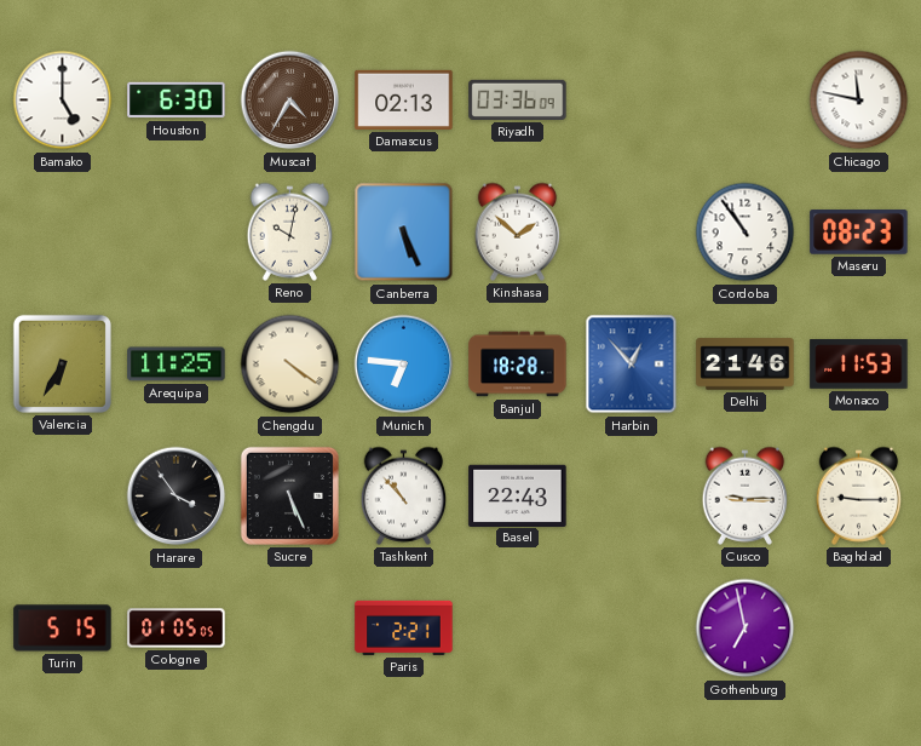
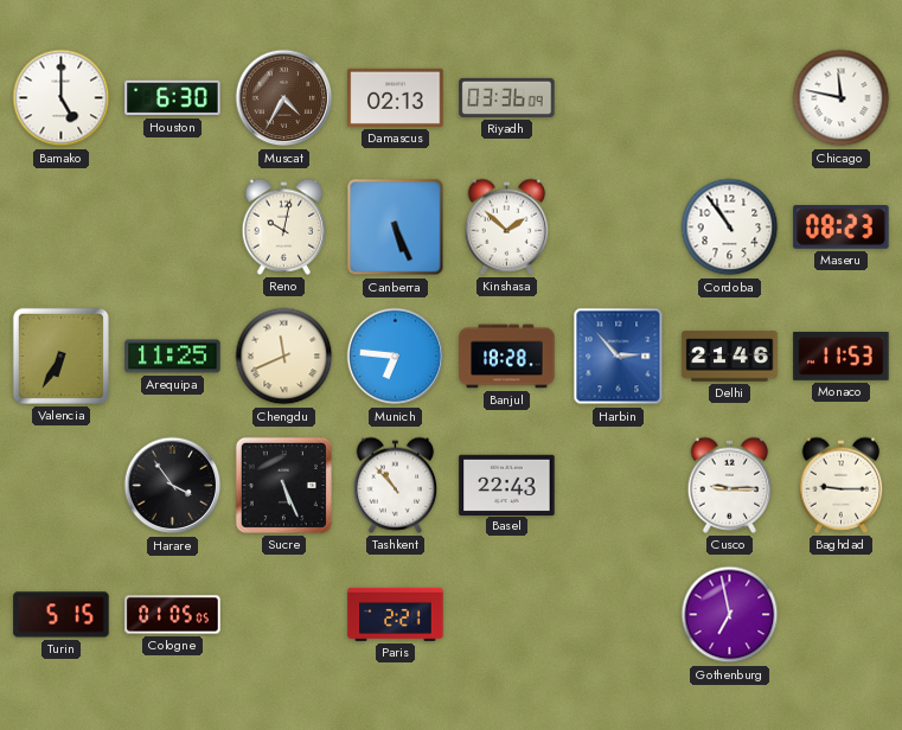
Chengdu: 4:21 -> 11:41 (284, 357)
Harbin: 12:53 -> 2:53 (619, 357)
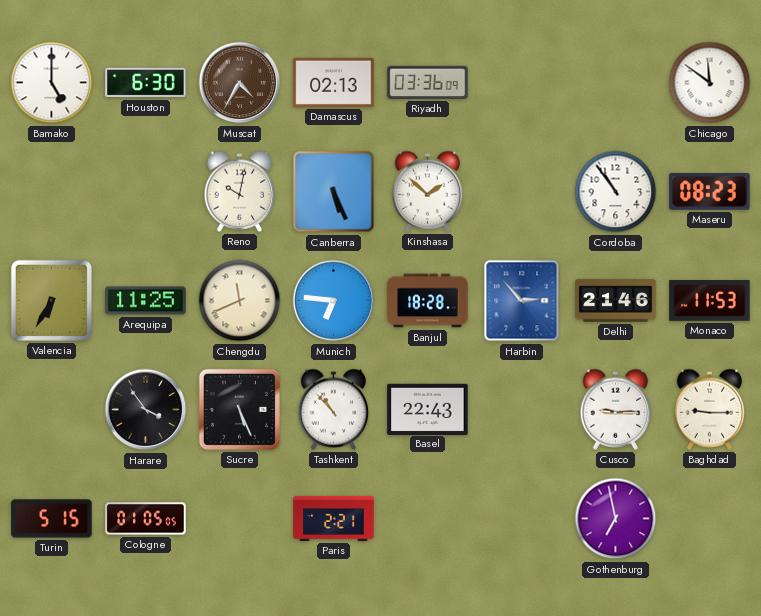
Chicago: 11:47 -> 11:51 (710, 83)
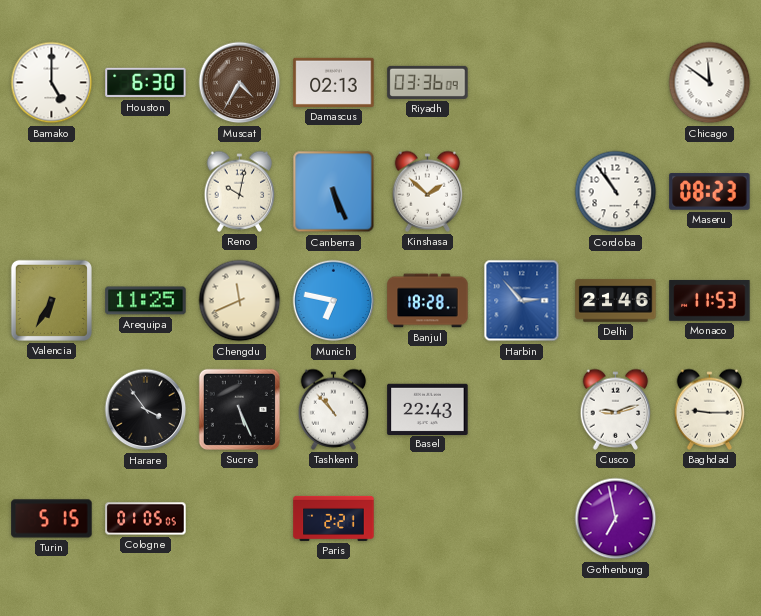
Munich: 6:46 -> 6:47 (334, 301)
Cusco: 9:15 -> 9:12 (616, 409)
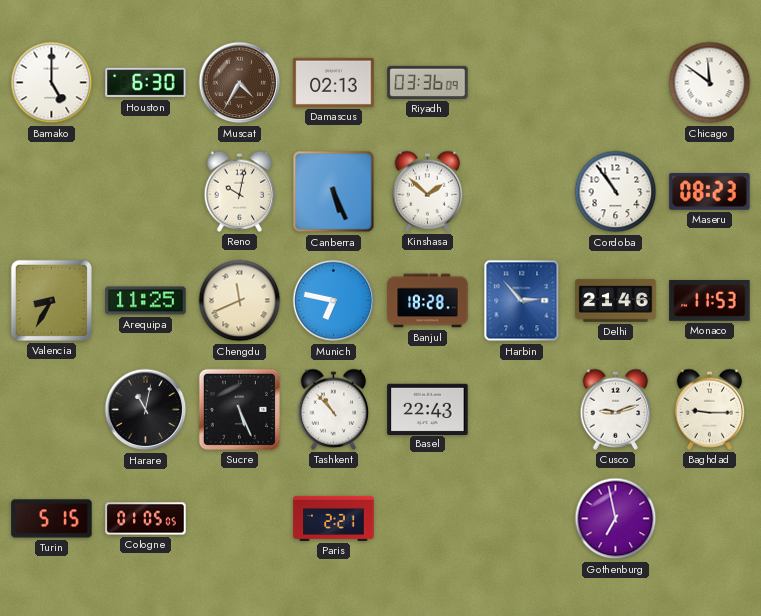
Valencia: 6:35 -> 8:35 (51, 300)
Harare: 3:54 -> 11:02 (146, 410)
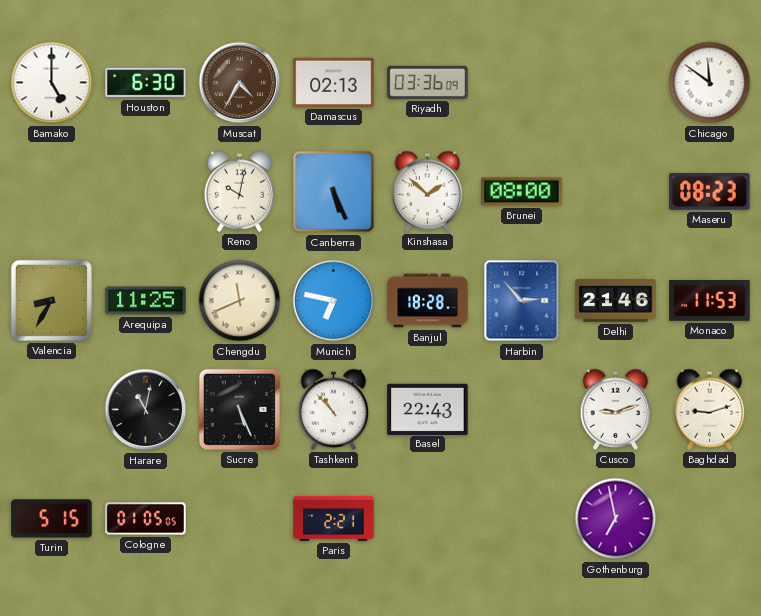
Brunei: none -> 08:00 (522, 192)
Cordoba: 10:54 -> none (616, 192)
Baghdad: 9:15 -> 9:12 (710, 409)
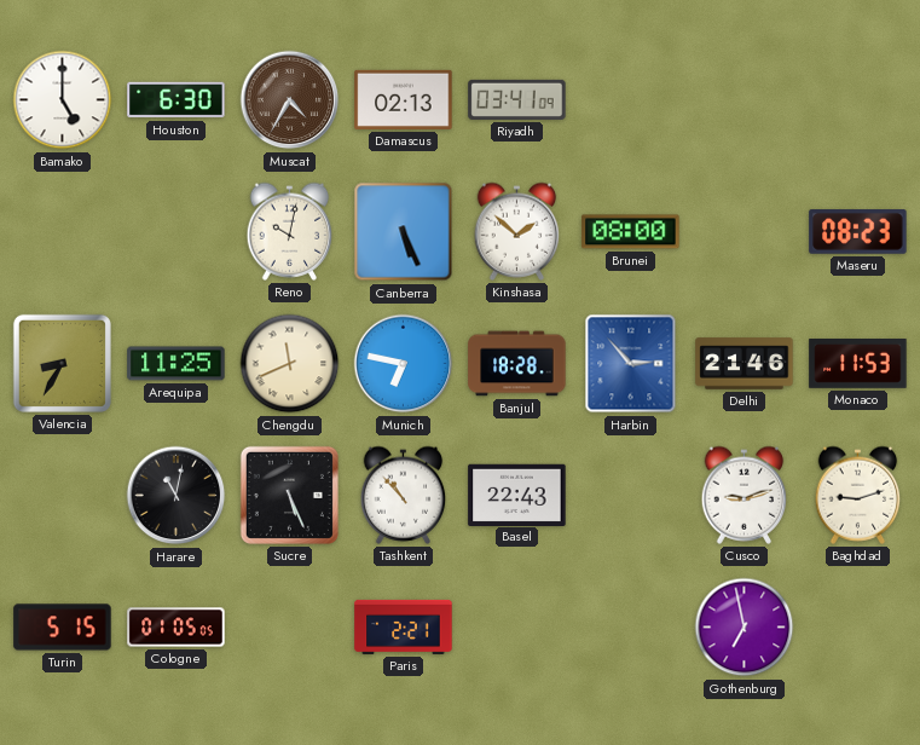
Riyadh: 03:36 -> 03:41 (517, 99)
Chicago: 11:51 -> none (710, 83)
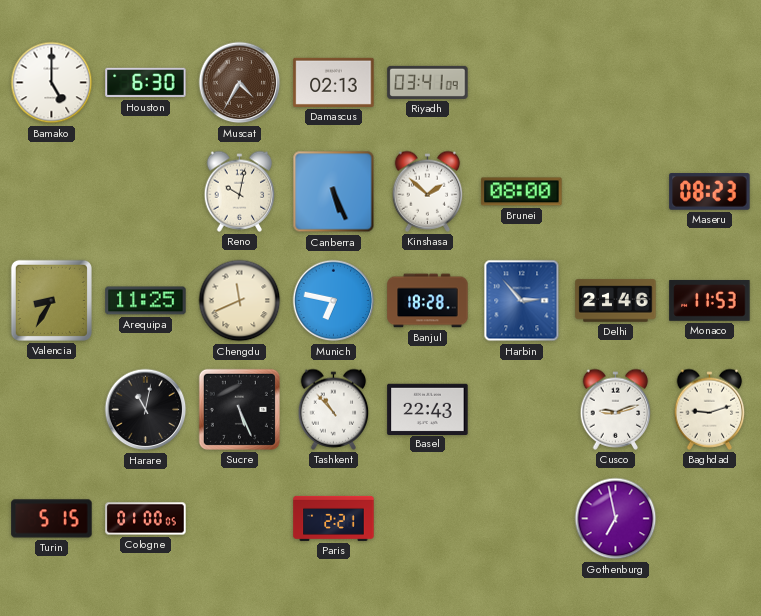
Cologne: 01:05 -> 01:00 (146, 519)
